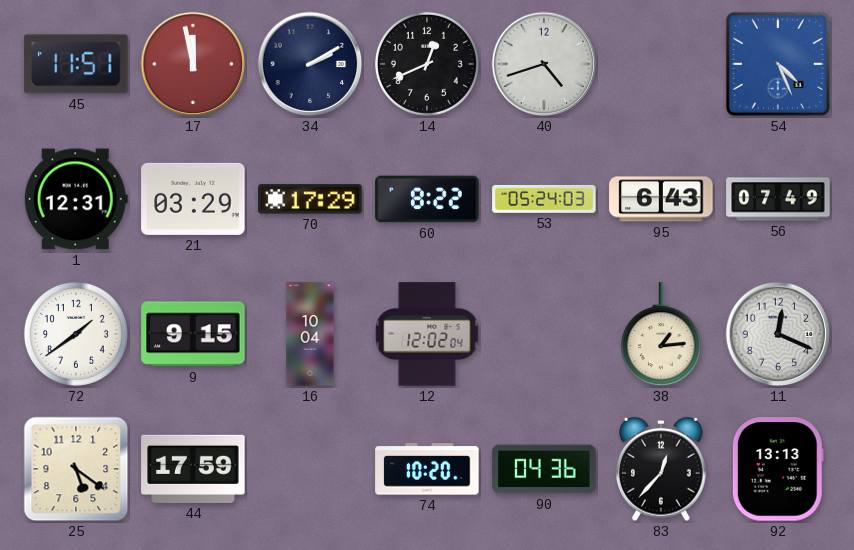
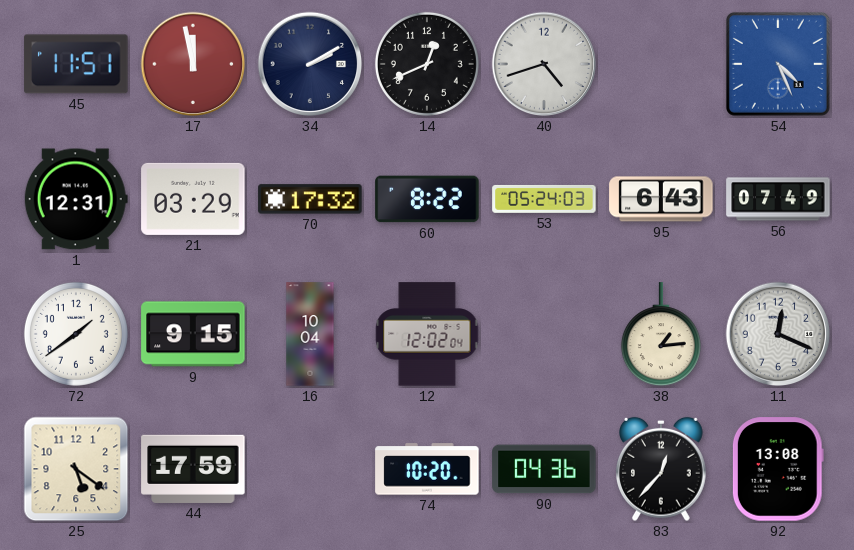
70: 17:29 -> 17:32 (310, 199)
92: 13:13 -> 13:08 (778, 469)
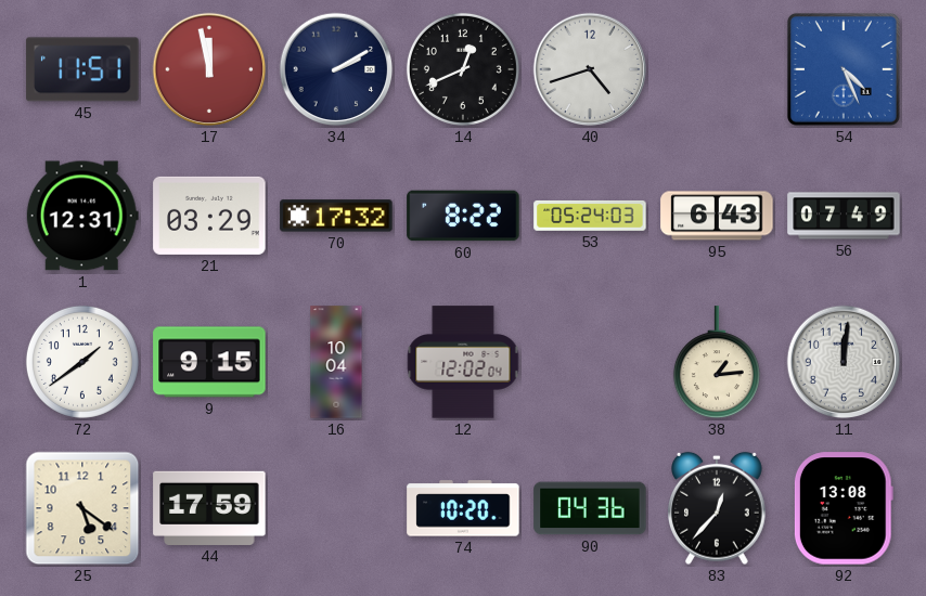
11: 12:19 -> 12:01 (844, 362)
